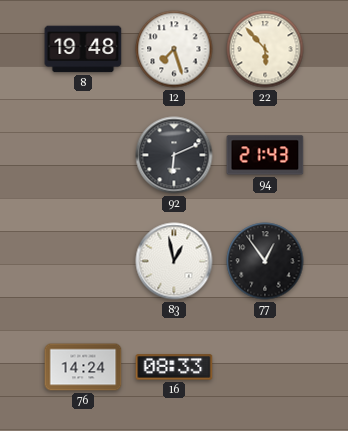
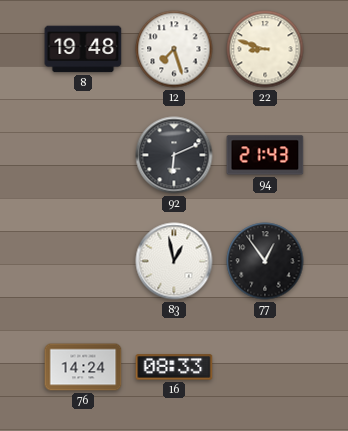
22: 5:53 -> 8:48 (265, 49)
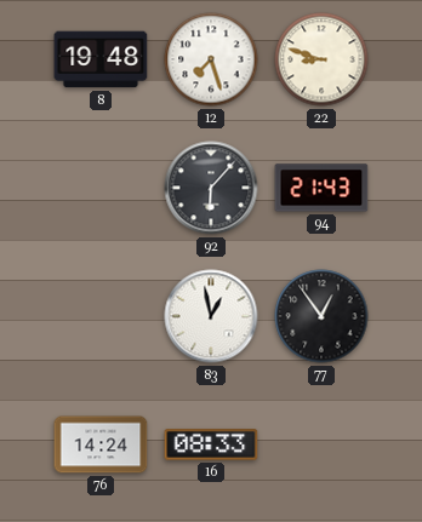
92: 6:11 -> 6:07 (211, 188)
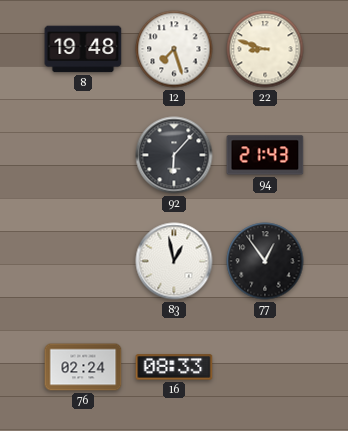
76: 14:24 -> 02:24 (83, 367)
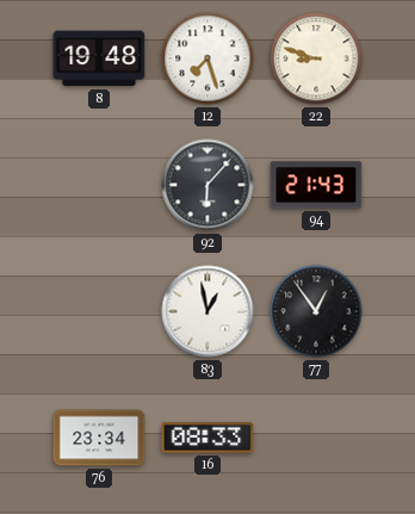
76: 02:24 -> 23:34 (99, 438)
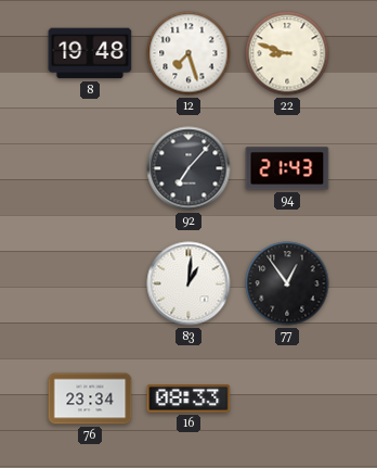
92: 6:07 -> 7:07 (188, 168)
83: 12:58 -> 1:01 (188, 283)
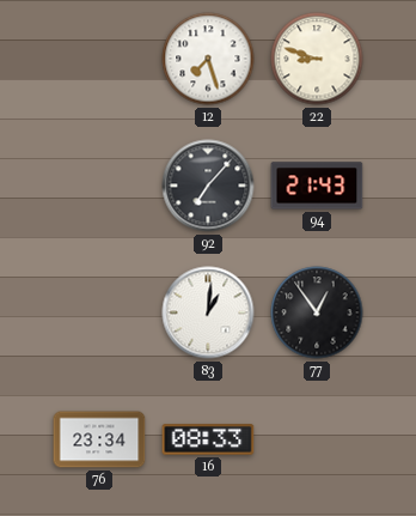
8: 19:48 -> none (90, 53)
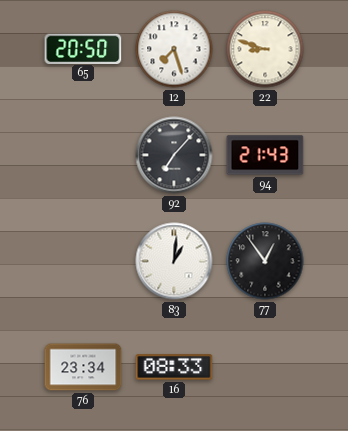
65: none -> 20:50 (83, 48)
